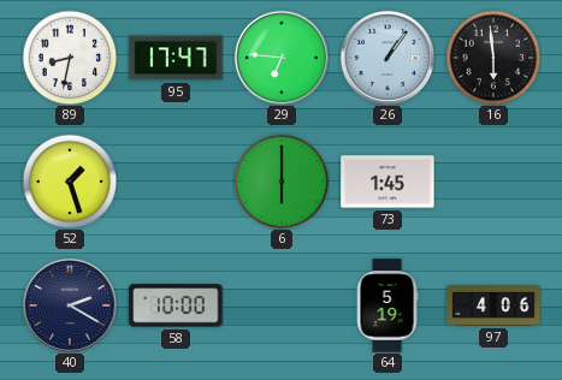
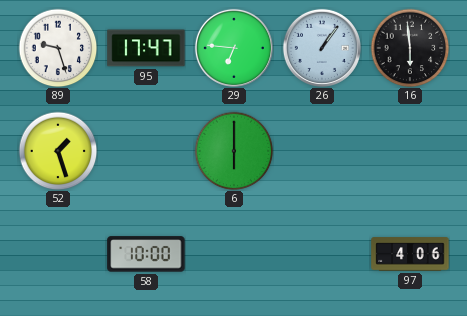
89: 8:32 -> 9:27 (58, 48)
73: 1:45 -> none (388, 182)
40: 2:20 -> none (70, 305)
64: 5:19 -> none (388, 305)
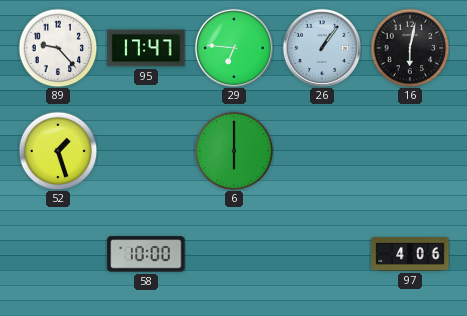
89: 9:27 -> 9:23 (58, 48)
16: 5:59 -> 6:02 (410, 48)
